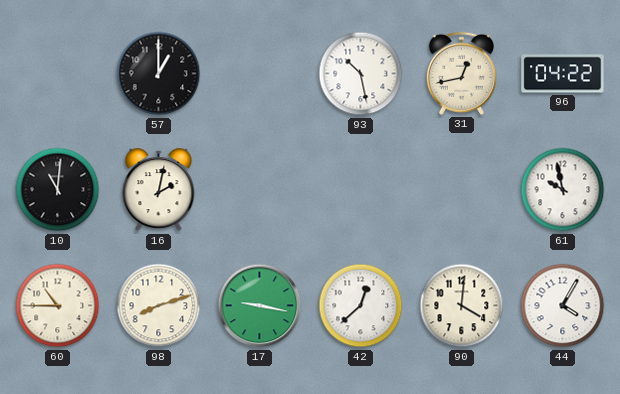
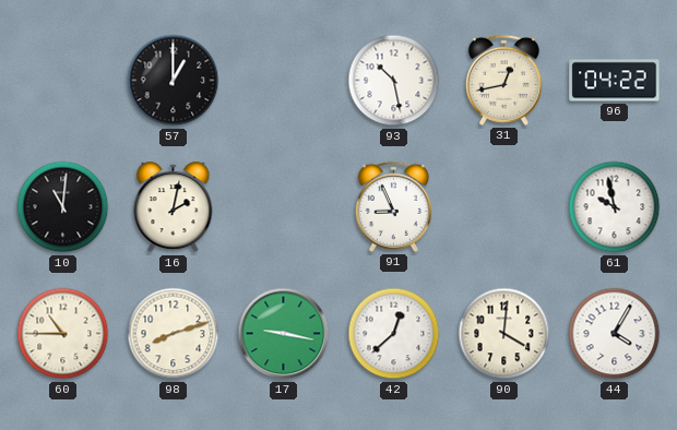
91: none -> 8:56 (393, 206)
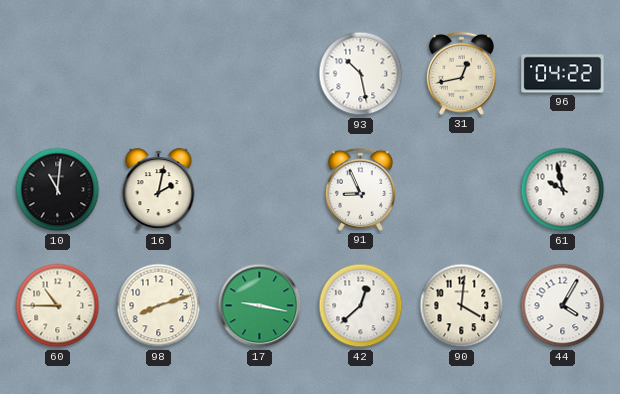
57: 1:00 -> none (174, 81)
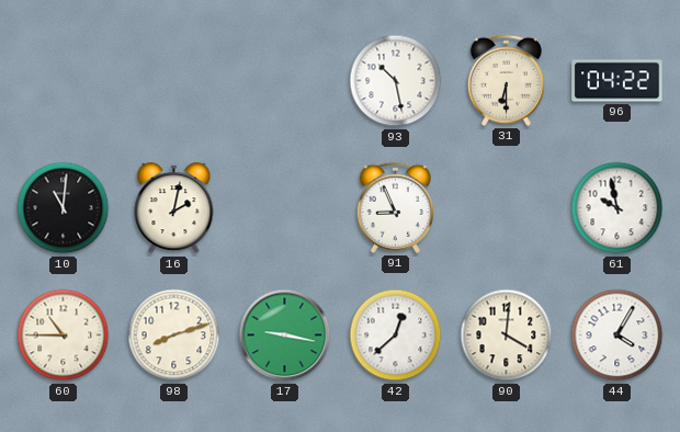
31: 12:43 -> 6:30 (506, 80)
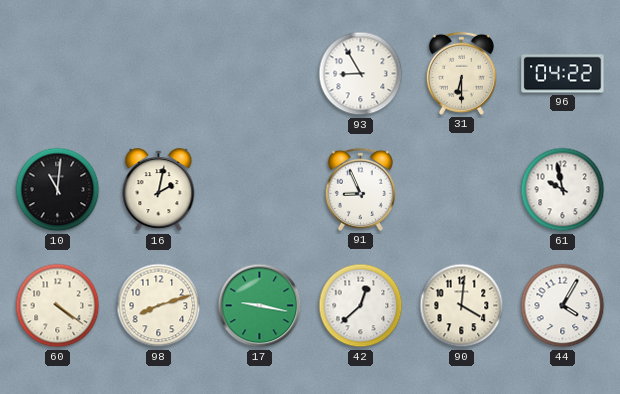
93: 10:28 -> 8:55 (361, 74)
60: 10:45 -> 4:21 (58, 306)
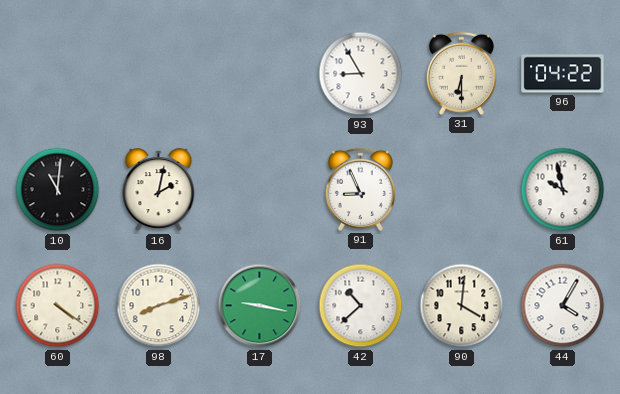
42: 12:38 -> 10:38 (361, 306)
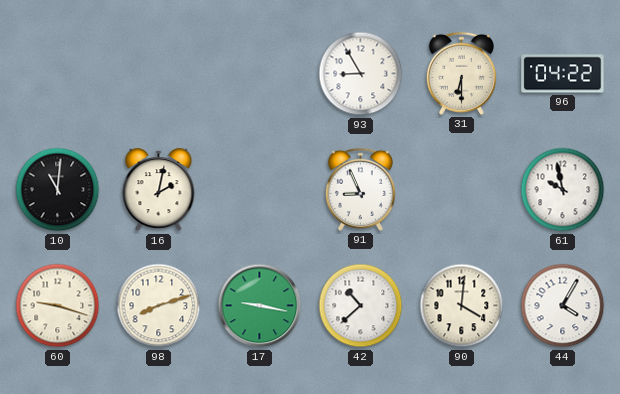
60: 4:21 -> 9:18 (58, 306)
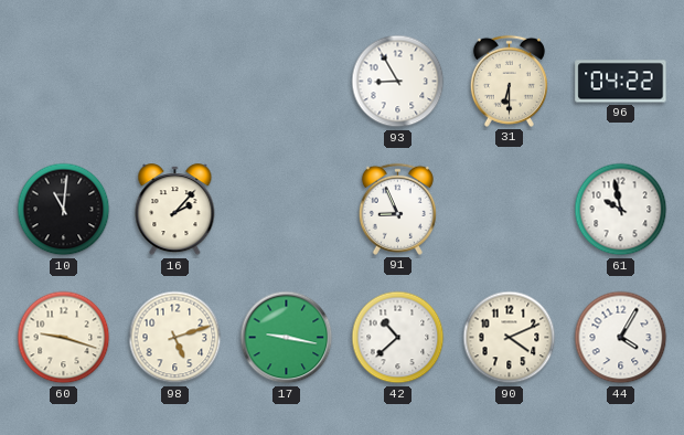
16: 2:02 -> 2:07 (175, 210)
98: 8:12 -> 5:12 (175, 338)
90: 4:01 -> 4:11 (510, 338)
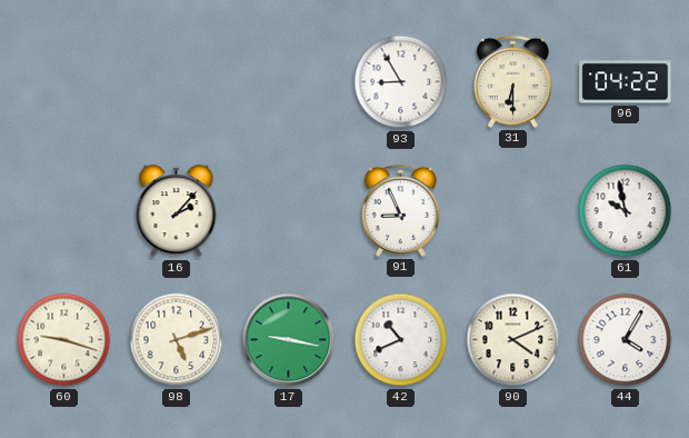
10: 11:01 -> none (64, 210)
42: 10:38 -> 10:41 (401, 340)
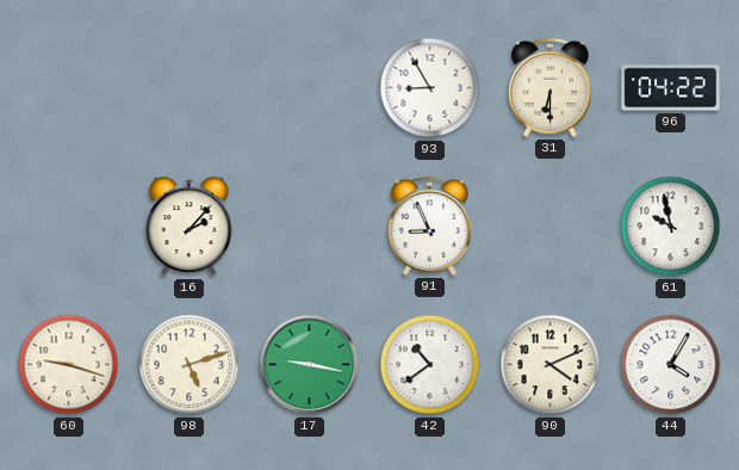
42: 10:41 -> 10:39 (430, 365)
